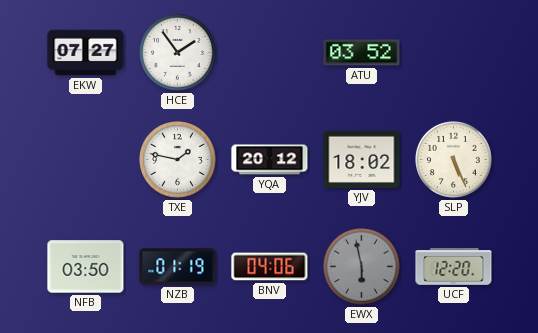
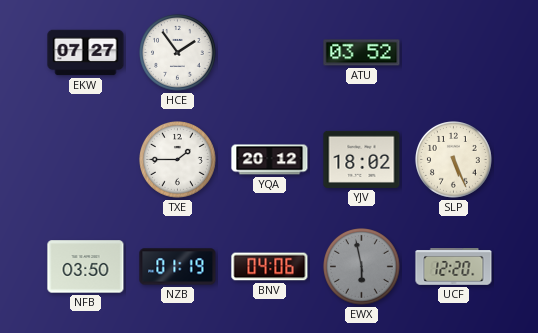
TXE: 1:47 -> 1:45 (178, 160)
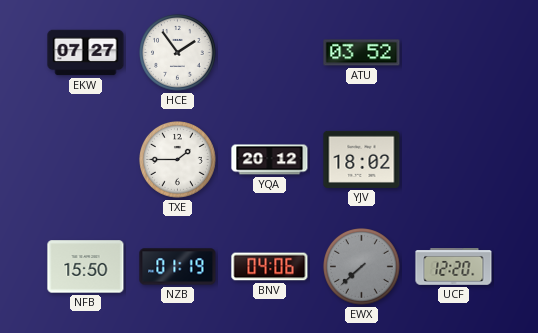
SLP: 5:26 -> none (454, 160)
NFB: 03:50 -> 15:50 (86, 267)
EWX: 5:58 -> 7:38 (362, 267)
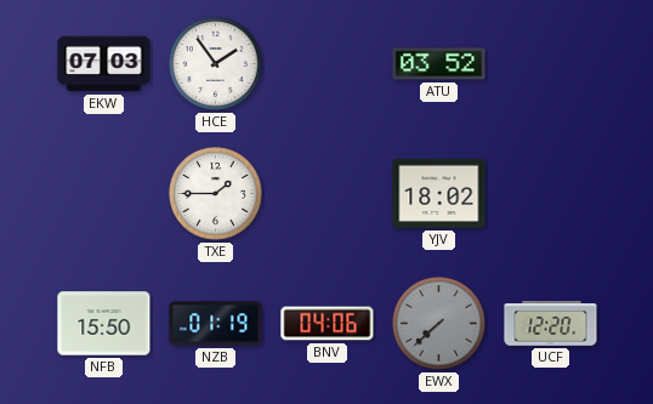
EKW: 07:27 -> 07:03 (104, 64)
YQA: 20:12 -> none (270, 160)
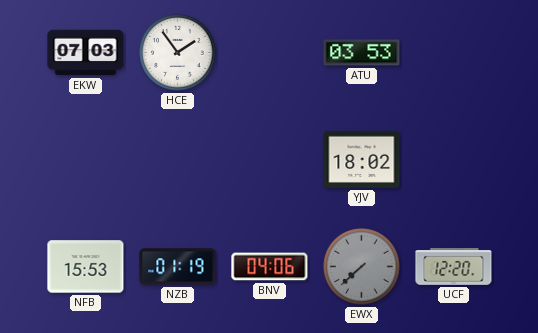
ATU: 03:52 -> 03:53 (362, 53)
TXE: 1:45 -> none (216, 194)
NFB: 15:50 -> 15:53 (86, 267)
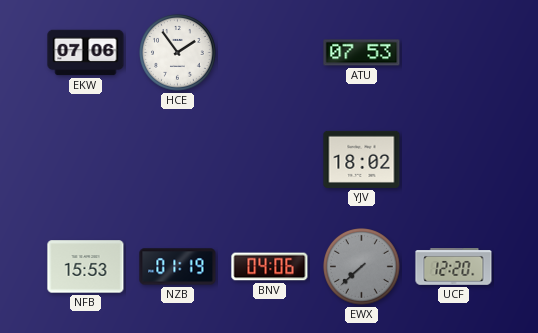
EKW: 07:03 -> 07:06 (86, 53)
ATU: 03:53 -> 07:53 (362, 53)
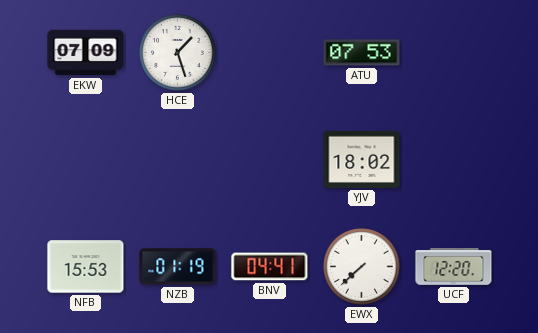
EKW: 07:06 -> 07:09 (86, 53)
HCE: 1:54 -> 1:27 (178, 53)
BNV: 04:06 -> 04:41 (270, 267)
EWX dial: grey -> white (362, 267)
